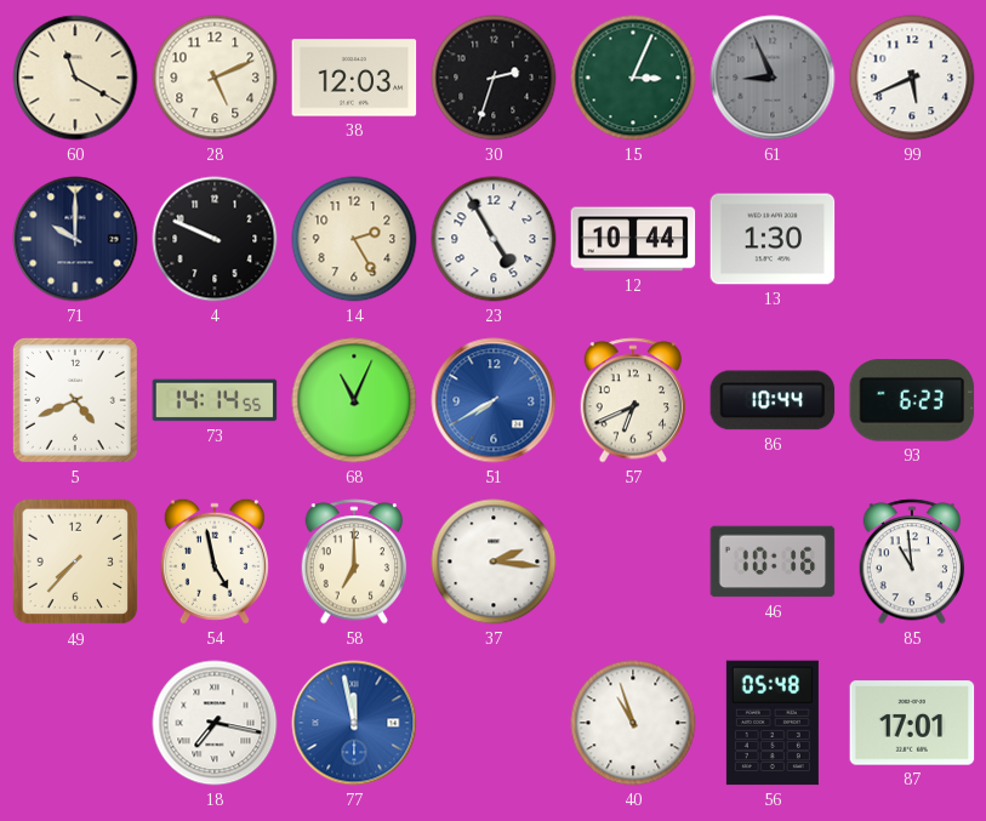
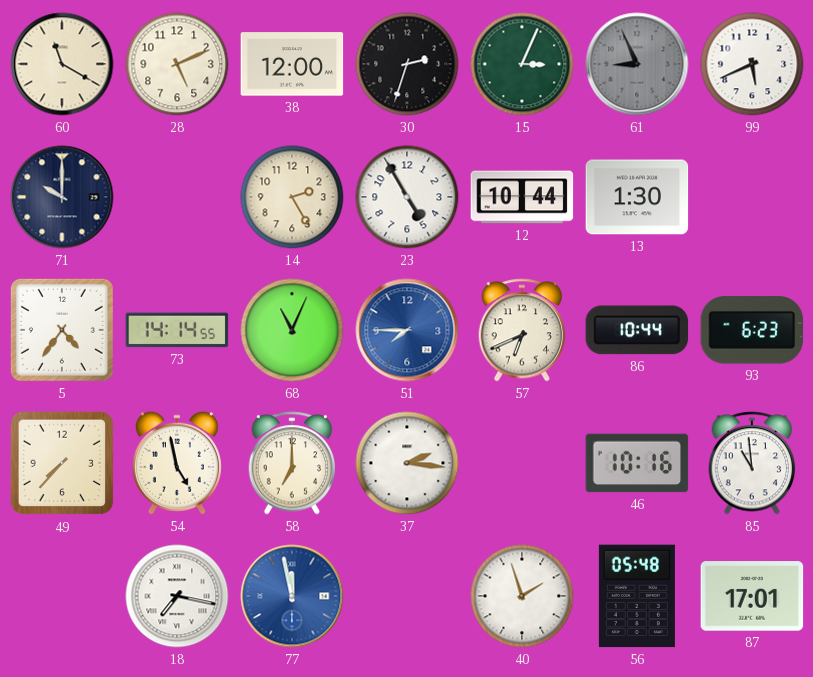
38: 12:03 -> 12:00 (292, 64)
4: 9:49 -> none (215, 239)
5: 4:41 -> 4:36 (62, 330)
51: 7:40 -> 7:45 (407, 330)
40: 10:57 -> 1:57 (522, 596)
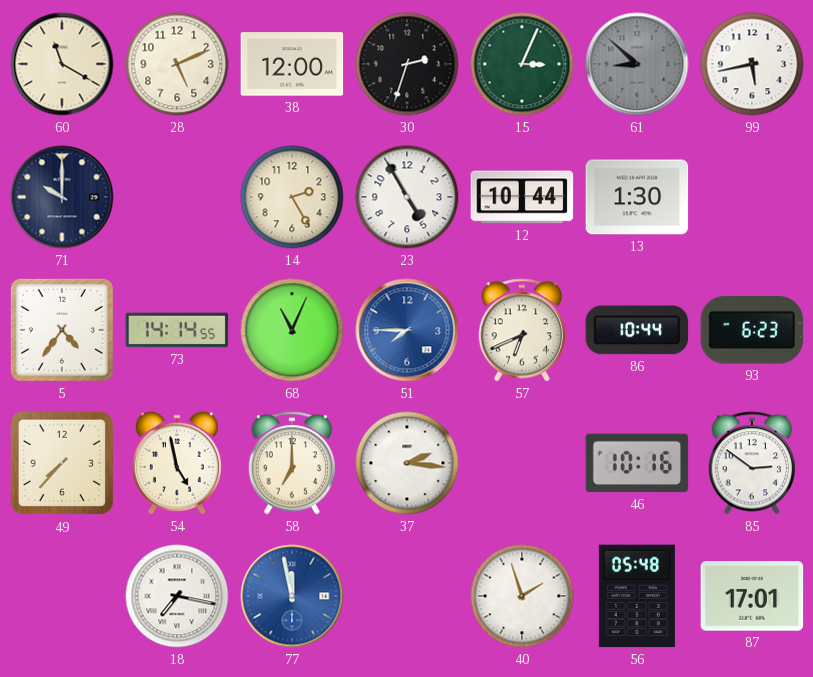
61: 8:56 -> 8:52 (637, 64)
99: 5:41 -> 5:43 (752, 64)
85: 10:59 -> 2:51 (752, 463)
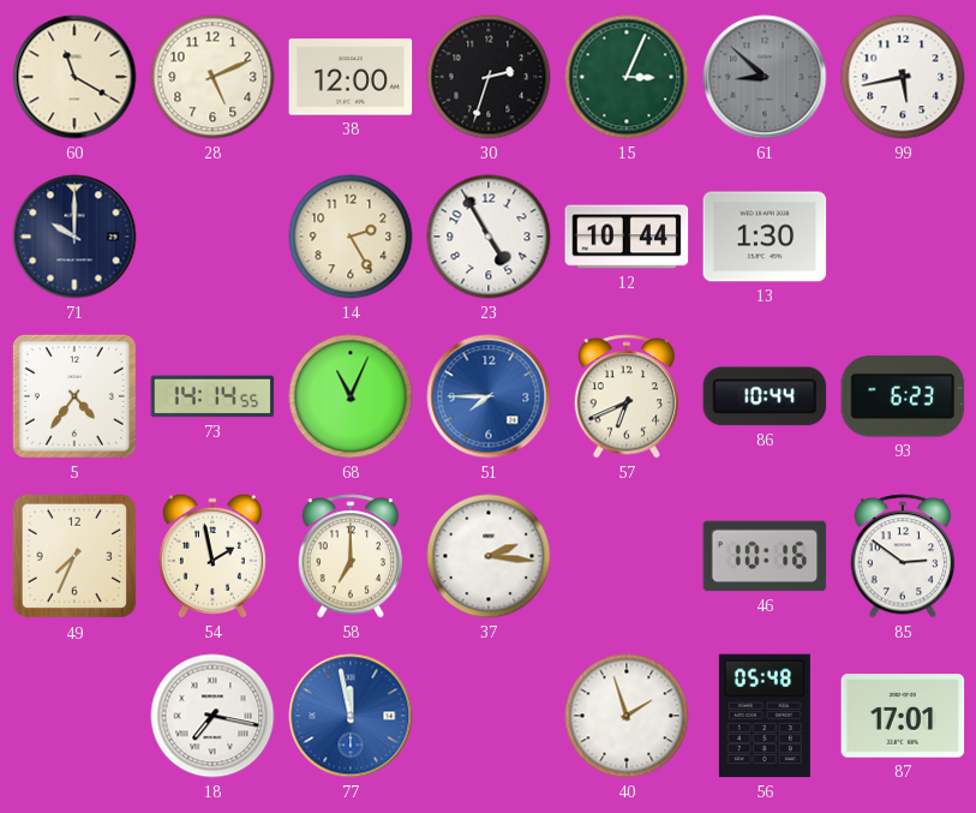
49: 7:37 -> 7:34 (74, 556)
54: 4:58 -> 1:58 (212, 556)
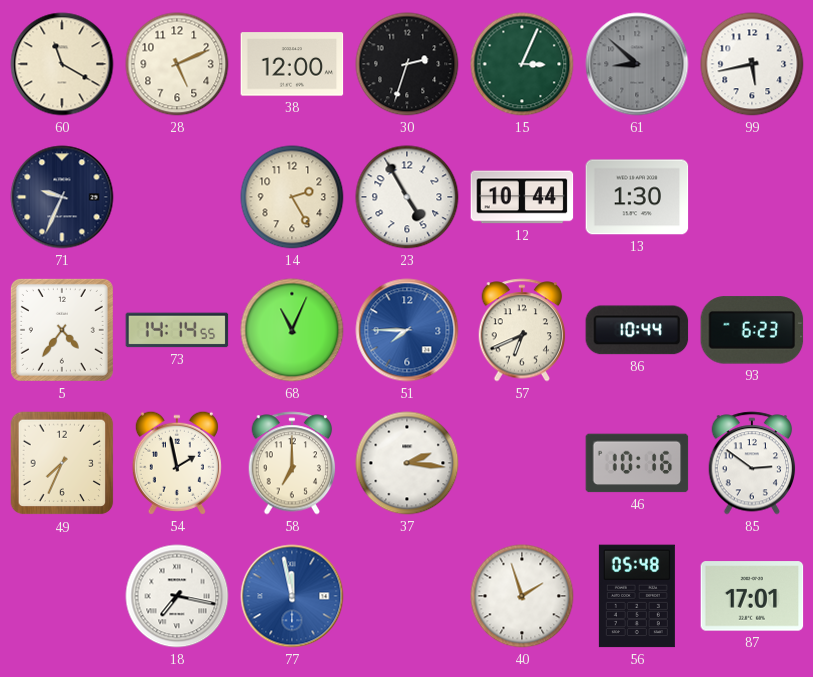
71: 10:00 -> 9:34 (62, 197)
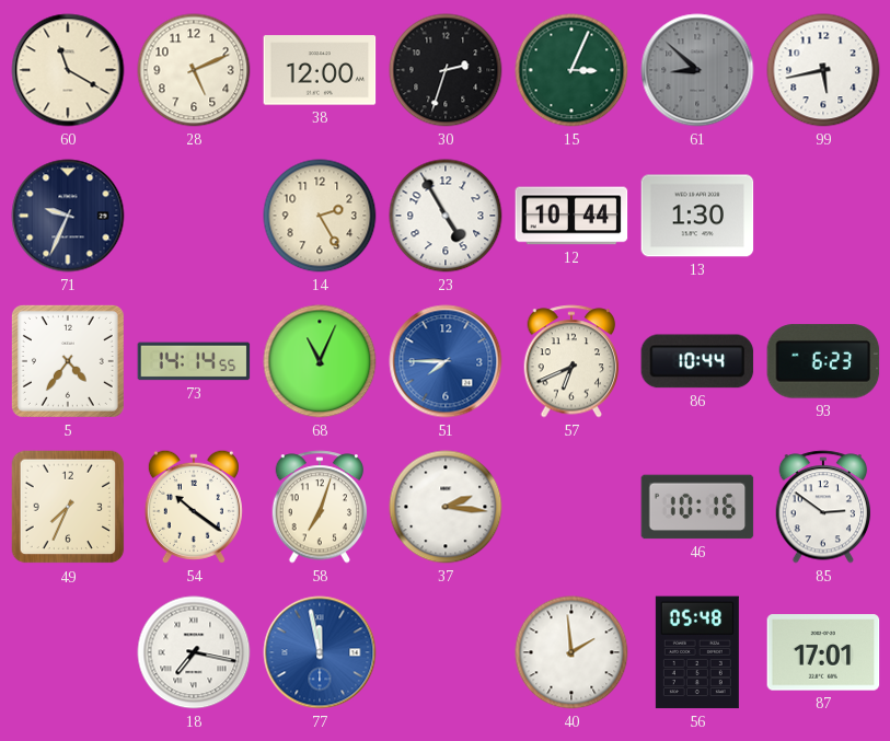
54: 1:58 -> 10:21 (194, 507)
58: 7:00 -> 7:03 (320, 507)
40: 1:57 -> 1:59 (571, 652)
